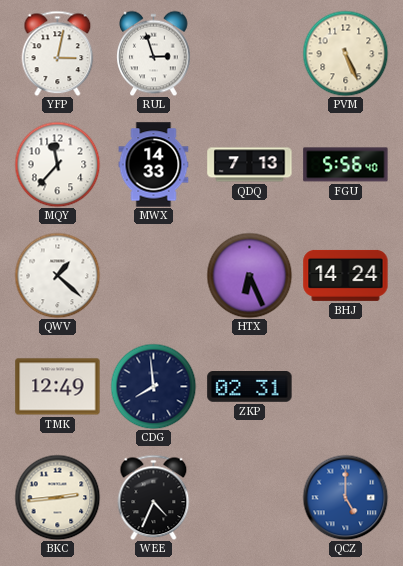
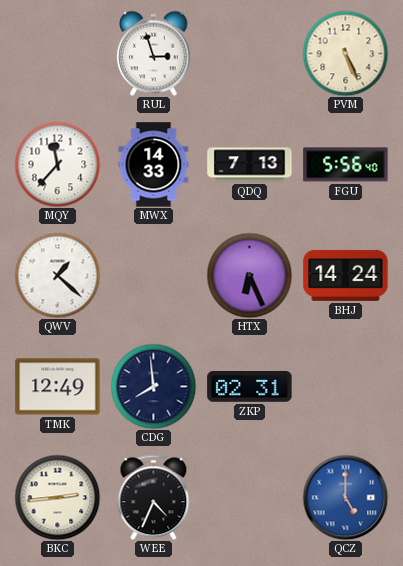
YFP: 3:02 -> none (58, 53)
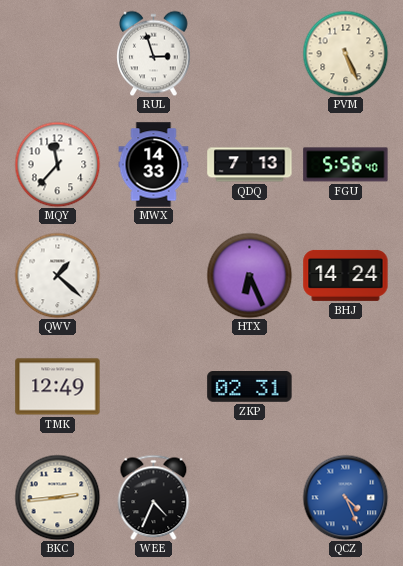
CDG: 7:59 -> none (153, 386)
QCZ: 5:00 -> 4:26 (345, 497)
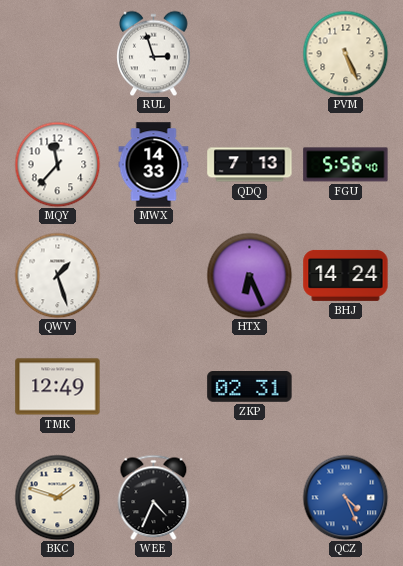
QWV: 1:22 -> 1:27 (57, 275)
BKC: 2:44 -> 1:48 (57, 497)
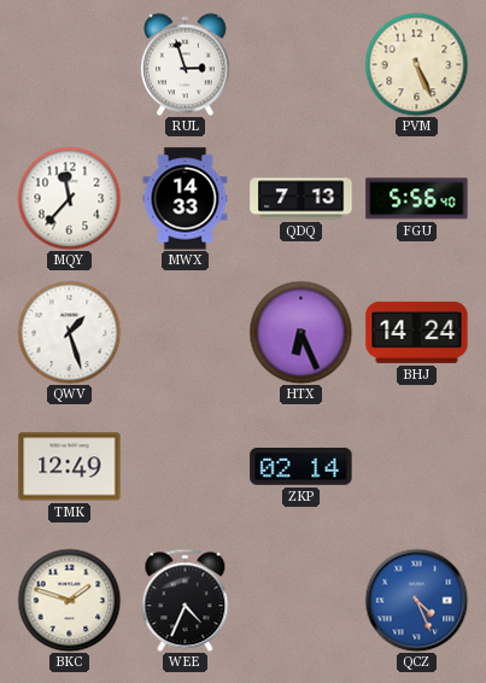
ZKP: 02:31 -> 02:14 (301, 467)
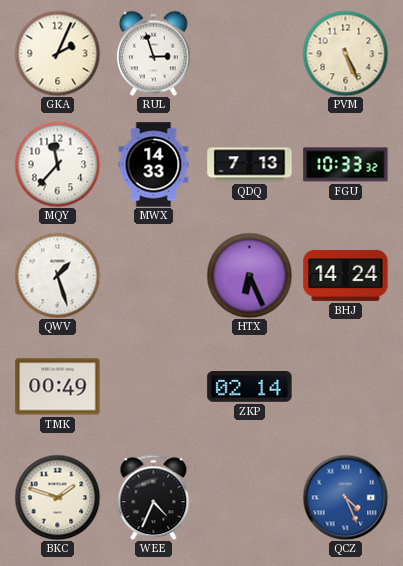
GKA: none -> 2:04 (57, 53)
FGU: 5:56 -> 10:33 (346, 165)
TMK: 12:49 -> 00:49 (58, 387)
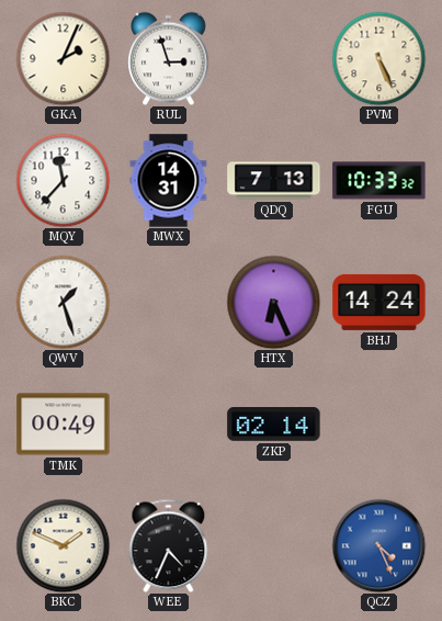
MWX: 14:33 -> 14:31 (169, 181)
BKC: 1:48 -> 1:49 (63, 545)
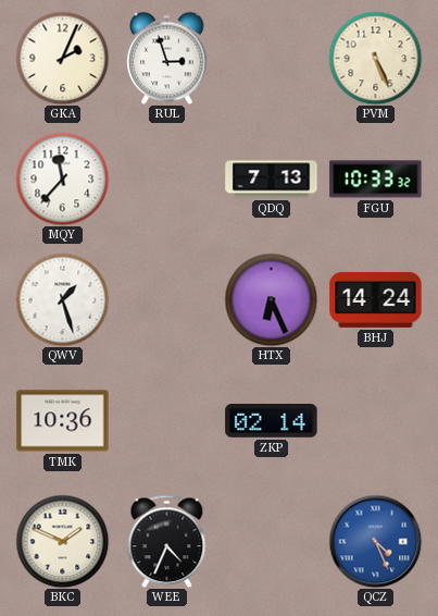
MWX: 14:31 -> none (169, 181)
TMK: 00:49 -> 10:36 (63, 421)
